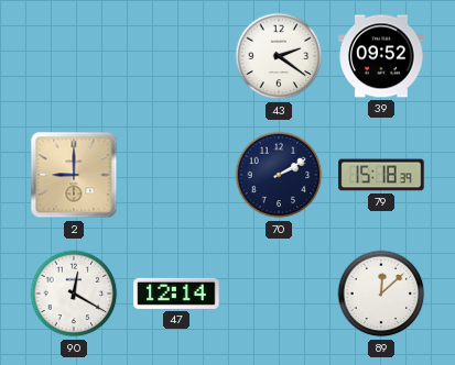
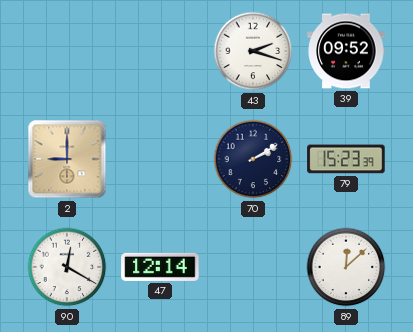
43: 2:21 -> 2:18 (253, 51)
79: 15:18 -> 15:23 (346, 159)
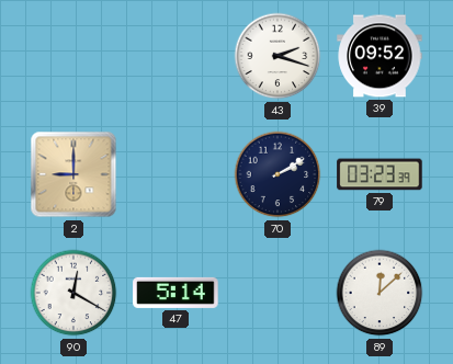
79: 15:23 -> 03:23 (380, 174)
47: 12:14 -> 5:14 (175, 293)
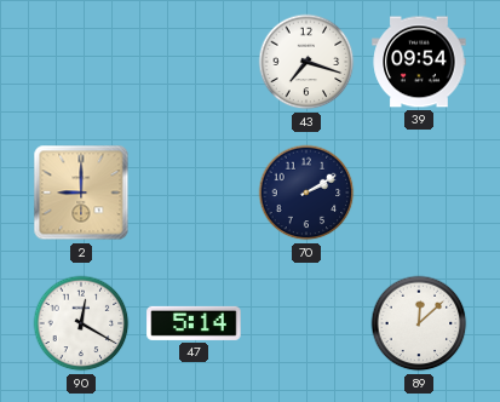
43: 2:18 -> 7:18 (306, 62)
39: 09:52 -> 09:54 (419, 62)
79: 03:23 -> none (380, 174)
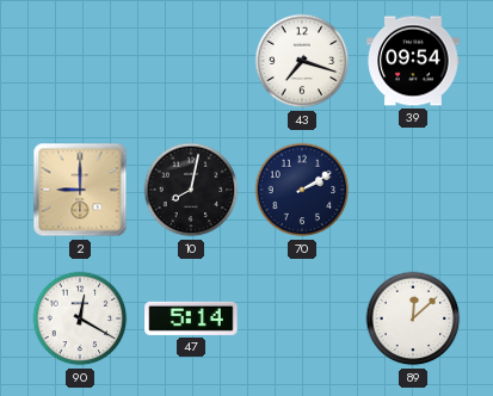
10: none -> 8:02 (191, 190)
